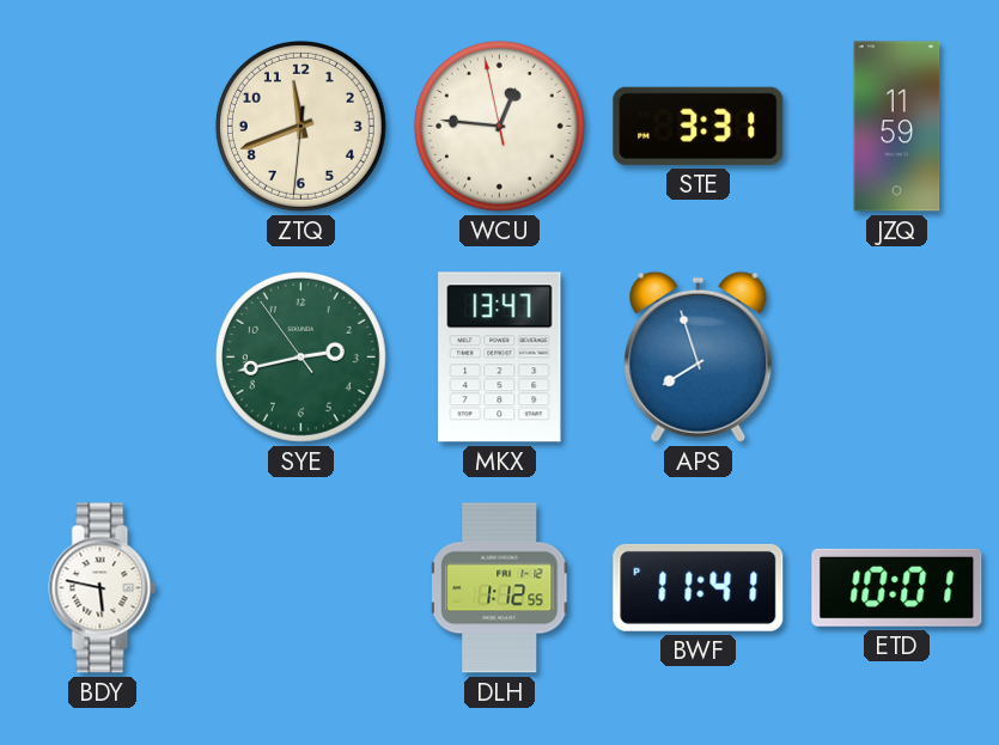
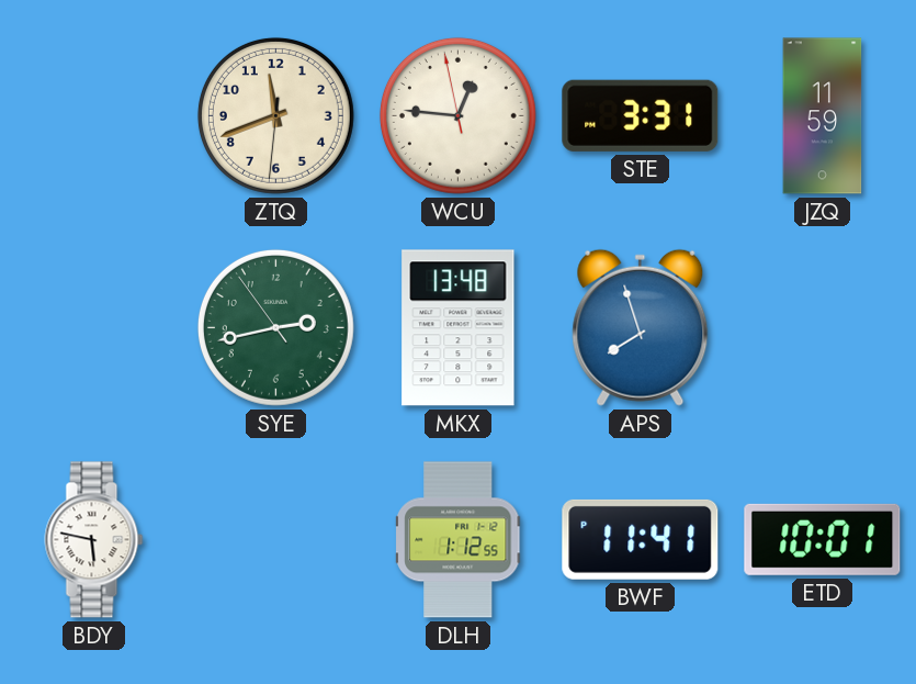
MKX: 13:47 -> 13:48 (459, 328)
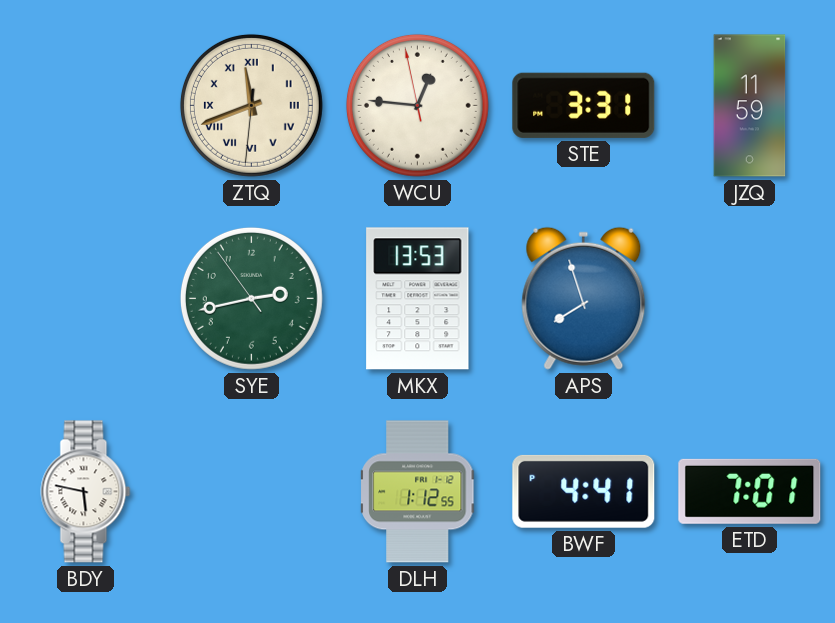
ZTQ numerals: Arabic -> Roman (251, 105)
MKX: 13:48 -> 13:53 (418, 299)
BWF: 11:41 -> 4:41 (584, 491)
ETD: 10:01 -> 7:01 (750, 491)
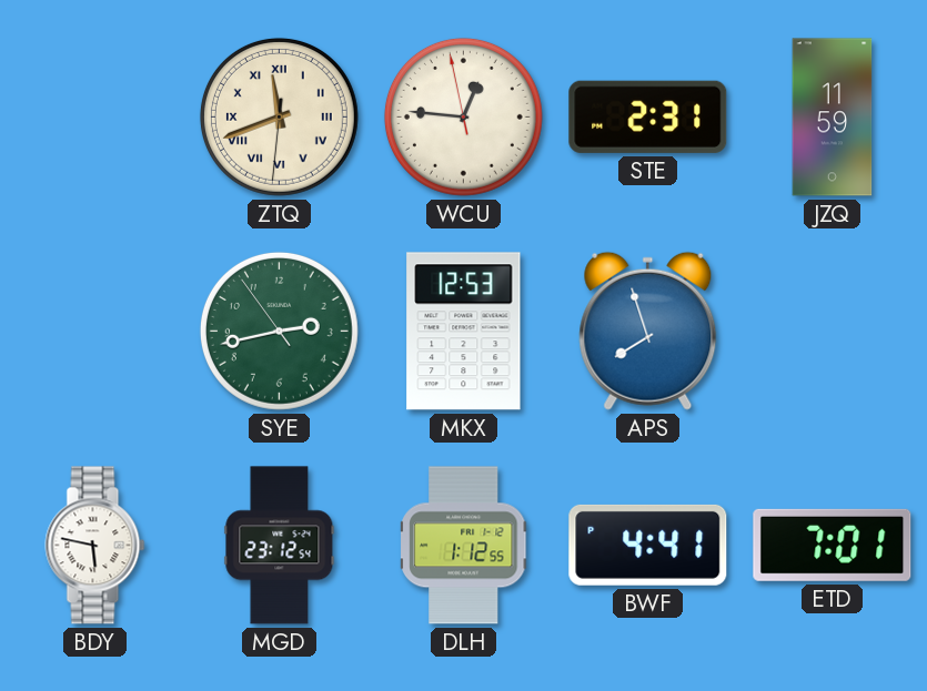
STE: 3:31 -> 2:31 (648, 116)
MKX: 13:53 -> 12:53 (464, 332)
MGD: none -> 23:12 (280, 546)
